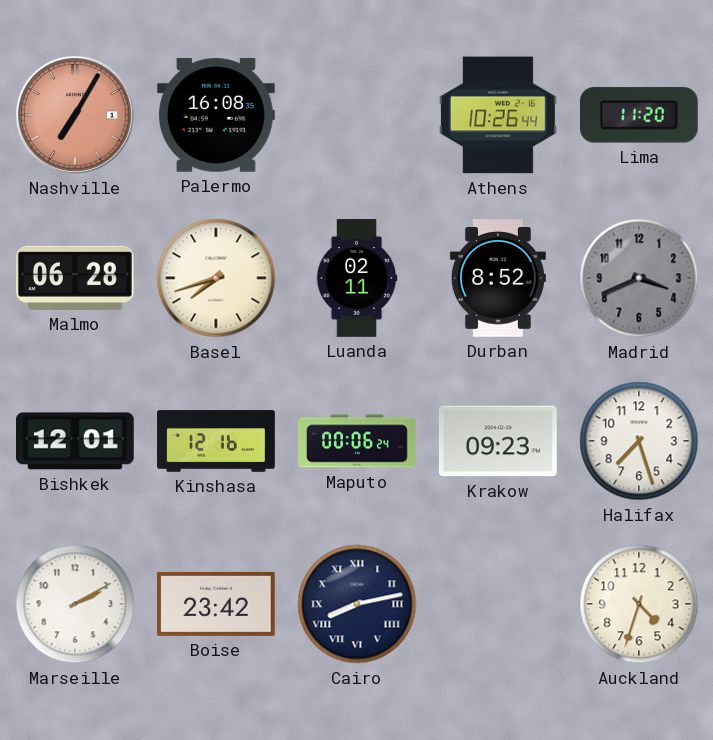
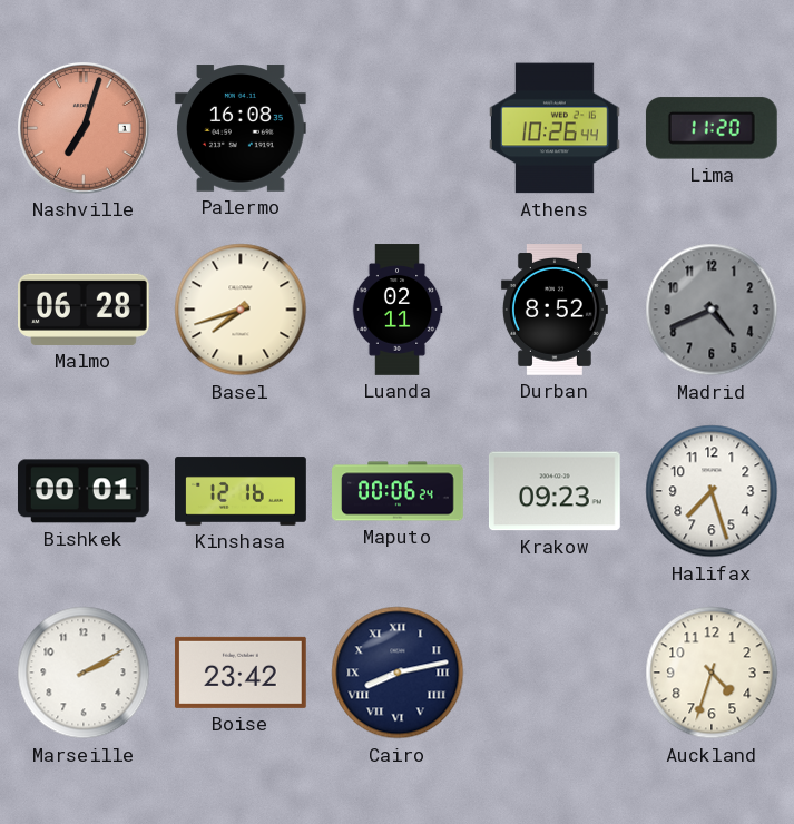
Nashville: 7:05 -> 7:03 (85, 129)
Madrid: 3:41 -> 4:41 (712, 310)
Bishkek: 12:01 -> 00:01 (84, 491)
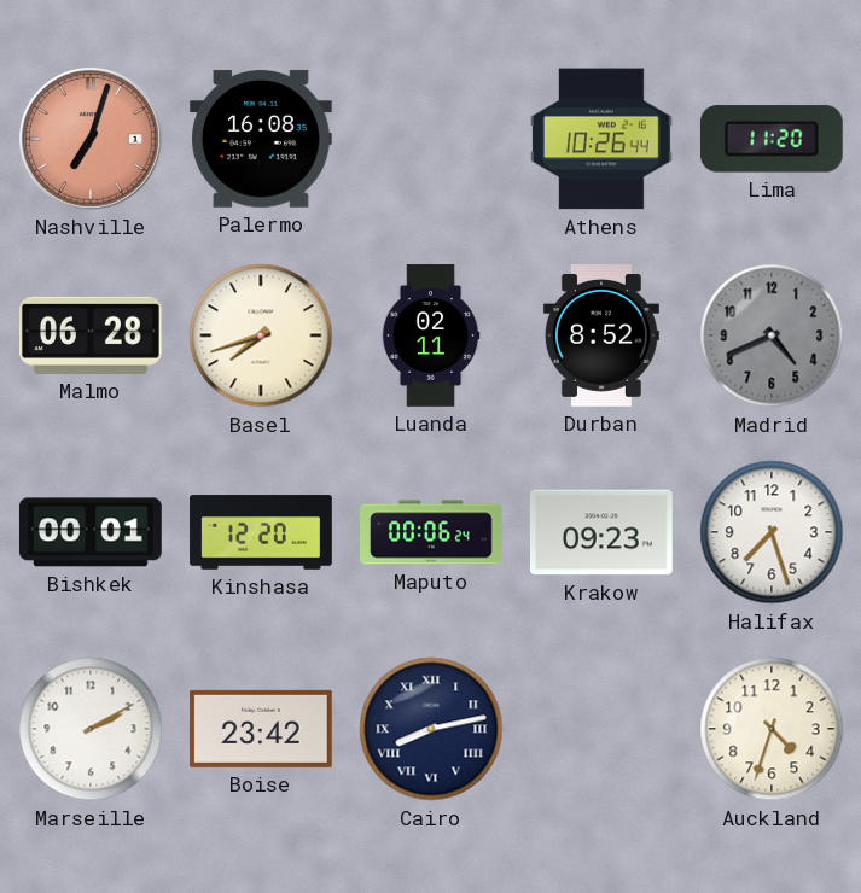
Kinshasa: 12:16 -> 12:20 (261, 532)
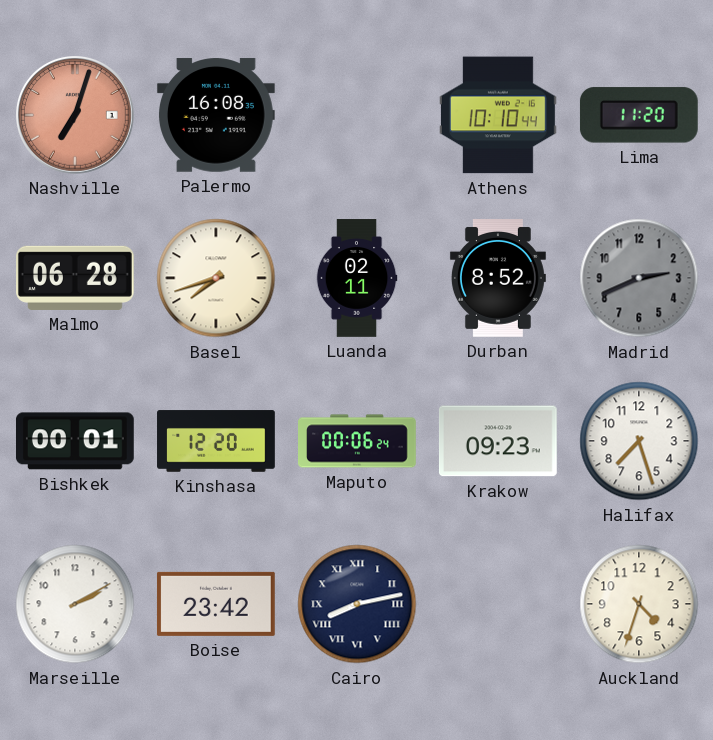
Athens: 10:26 -> 10:10 (499, 115)
Madrid: 4:41 -> 2:41 (639, 278)
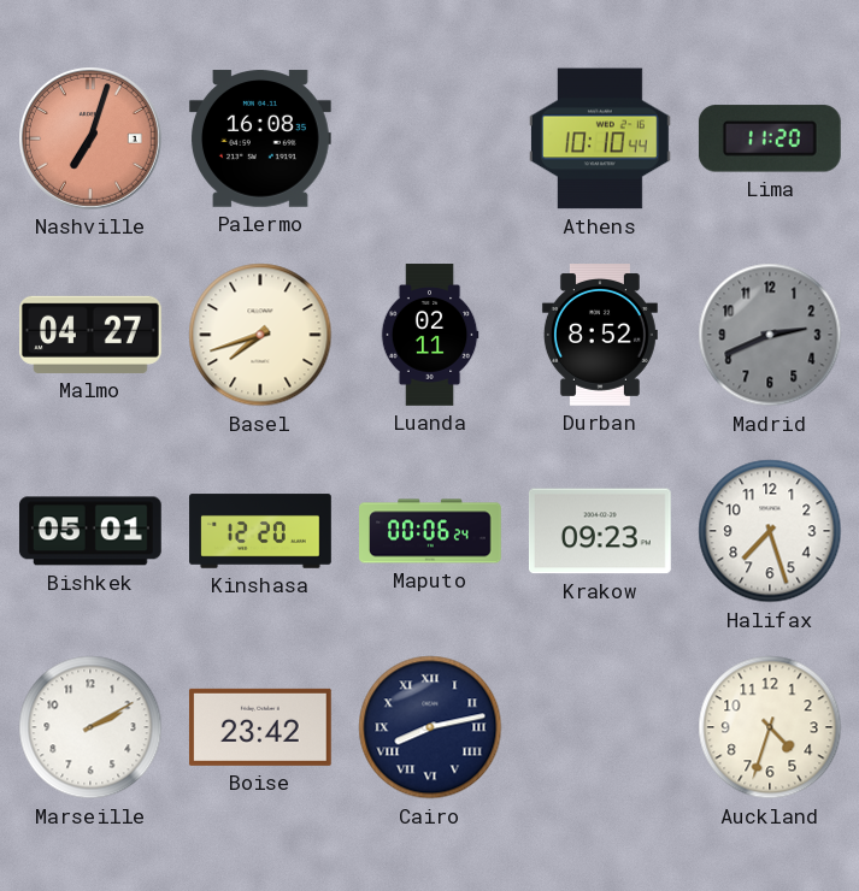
Malmo: 06:28 -> 04:27 (92, 335)
Bishkek: 00:01 -> 05:01 (90, 531)
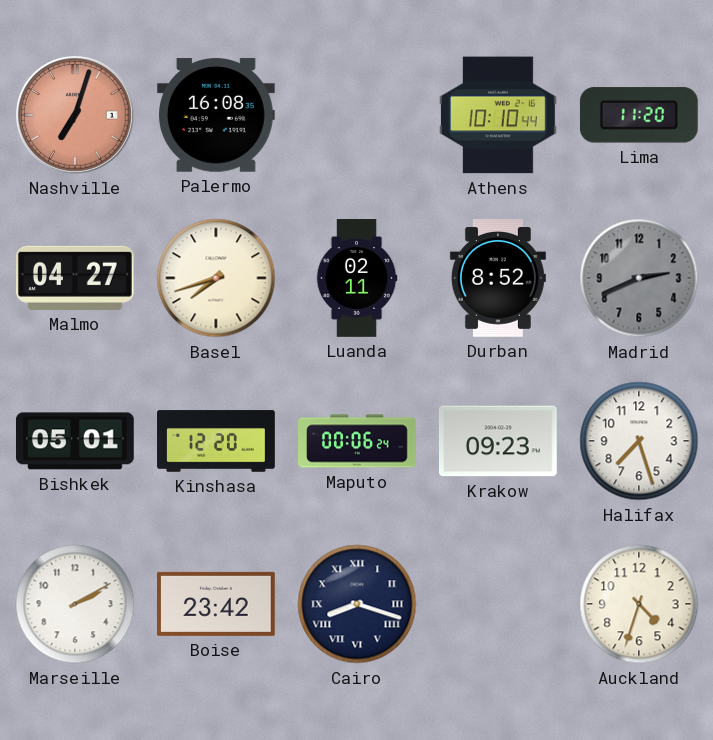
Cairo: 8:13 -> 8:18 (357, 604)
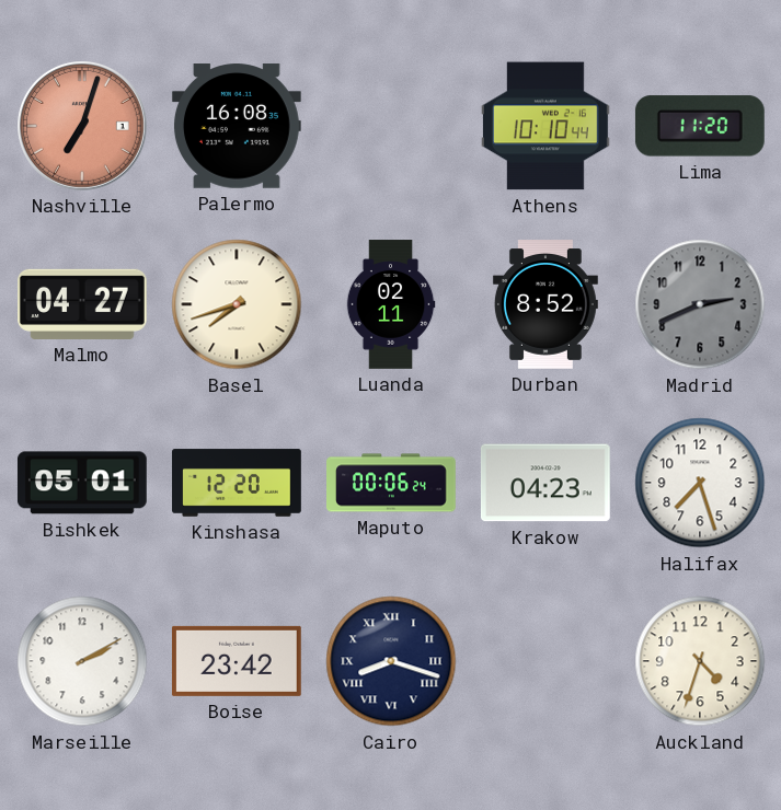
Krakow: 09:23 -> 04:23 (545, 483)
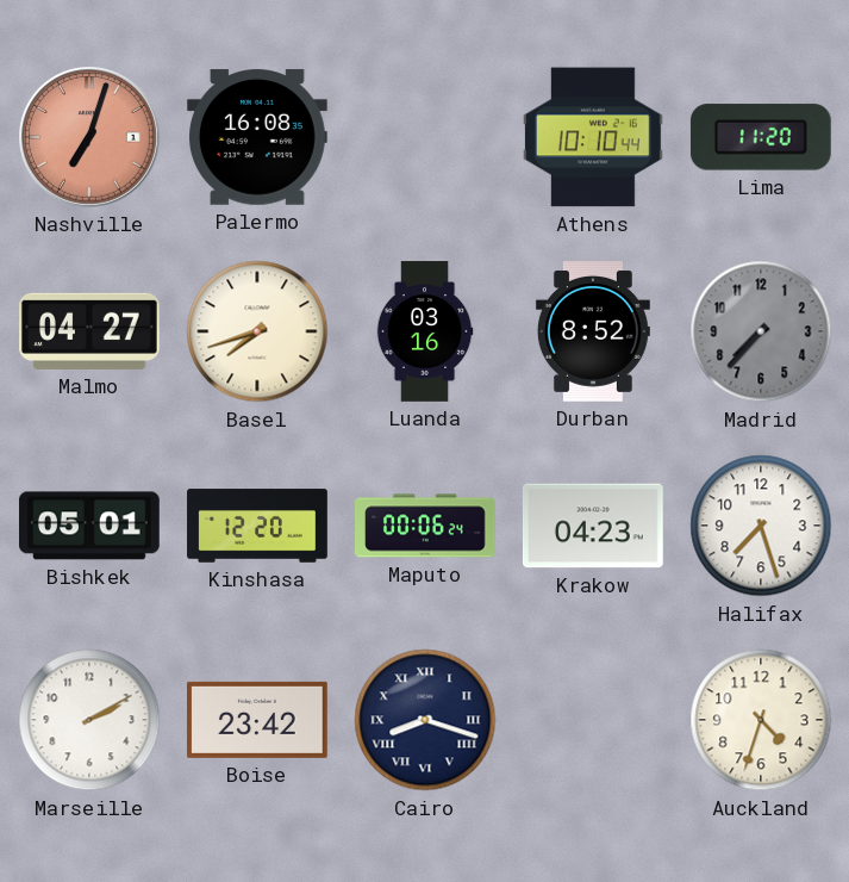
Luanda: 02:11 -> 03:16 (425, 331)
Madrid: 2:41 -> 7:37 (761, 331)
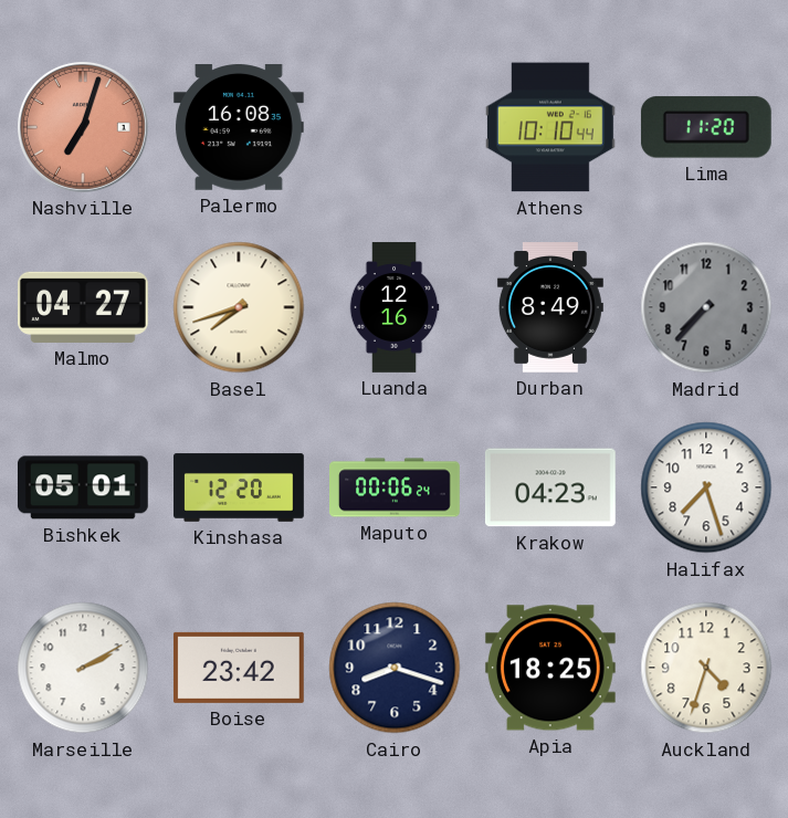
Luanda: 03:16 -> 12:16 (395, 307)
Durban: 8:52 -> 8:49 (550, 308)
Cairo numerals: Roman -> Arabic (395, 668)
Apia: none -> 18:25 (550, 668)
